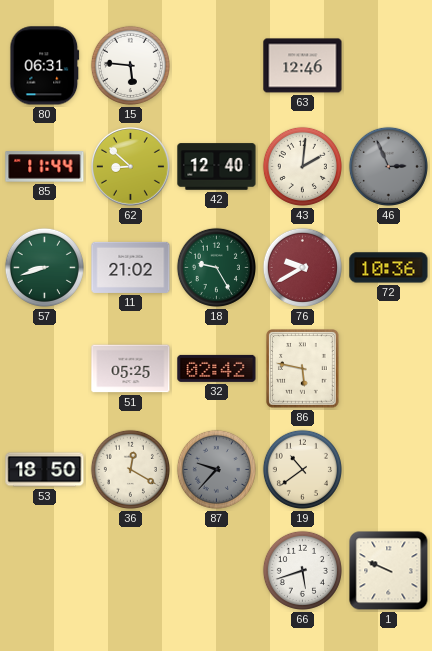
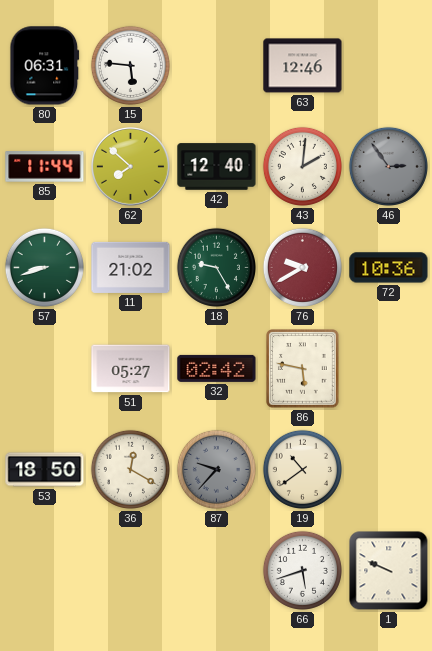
62: 8:52 -> 7:52 (131, 167)
46: 2:56 -> 2:54 (388, 166)
51: 05:25 -> 05:27 (131, 369)
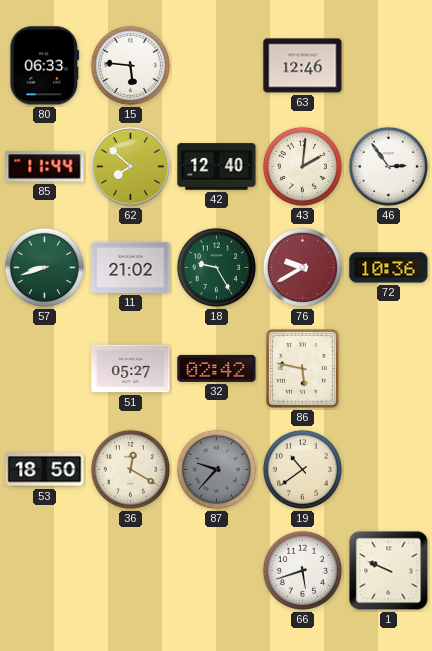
80: 06:31 -> 06:33 (45, 66)
46 dial: grey -> white (388, 166)
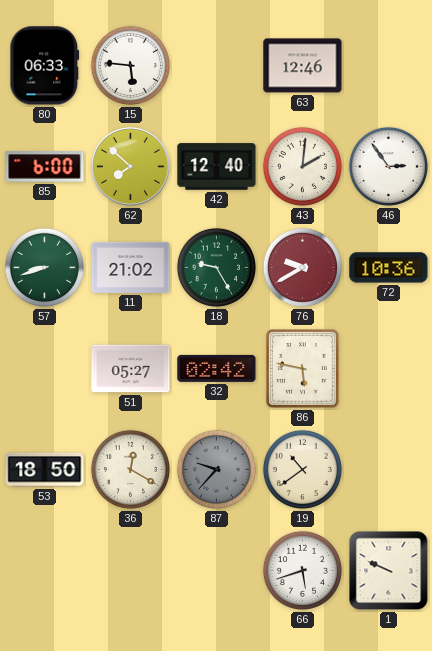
85: 11:44 -> 6:00 (45, 167)
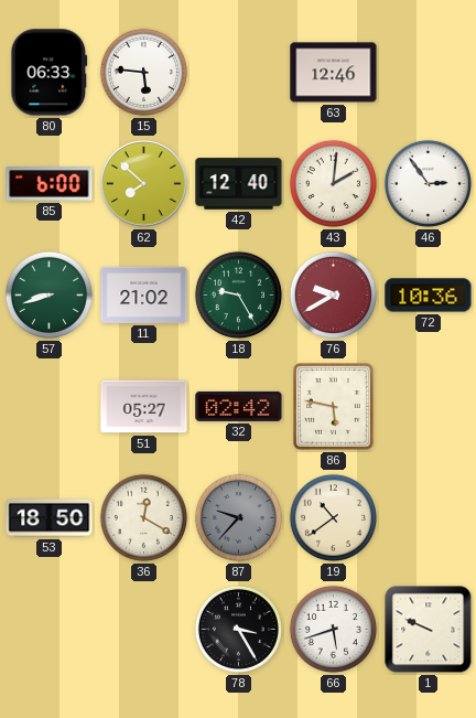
78: none -> 3:25 (238, 629)
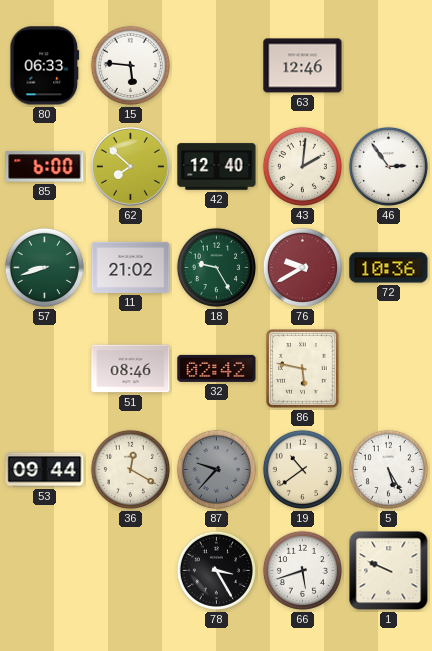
51: 05:27 -> 08:46 (131, 369)
53: 18:50 -> 09:44 (45, 470)
5: none -> 5:25 (388, 469)
